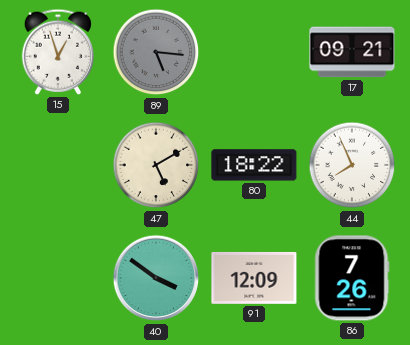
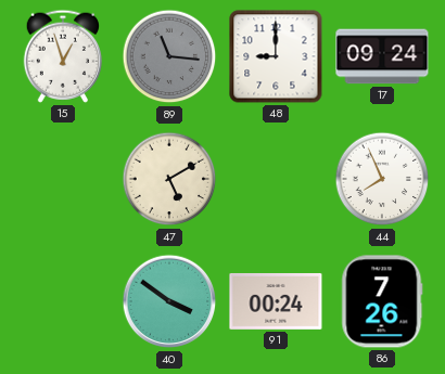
89: 5:16 -> 11:16 (169, 56)
48: none -> 9:00 (276, 56)
17: 09:21 -> 09:24 (382, 56)
80: 18:22 -> none (254, 165)
91: 12:09 -> 00:24 (276, 301)
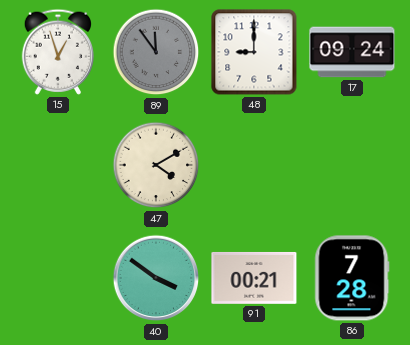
89: 11:16 -> 11:54 (156, 52)
47: 5:10 -> 4:10 (156, 165)
44: 7:56 -> none (382, 179)
91: 00:24 -> 00:21 (254, 278)
86: 7:26 -> 7:28 (352, 278)
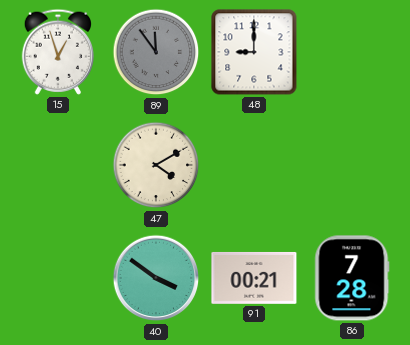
17: 09:24 -> none (352, 52)
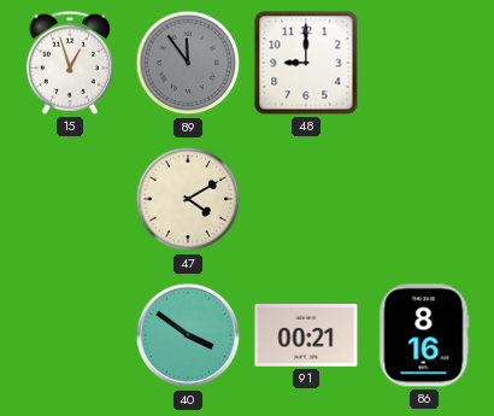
86: 7:28 -> 8:16 (424, 335)
